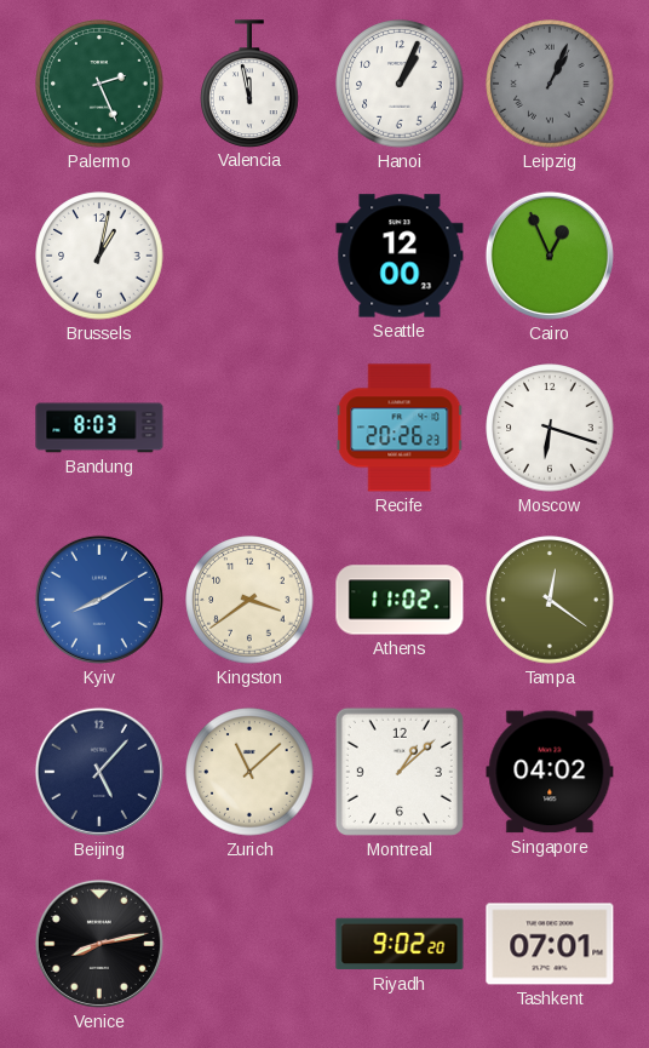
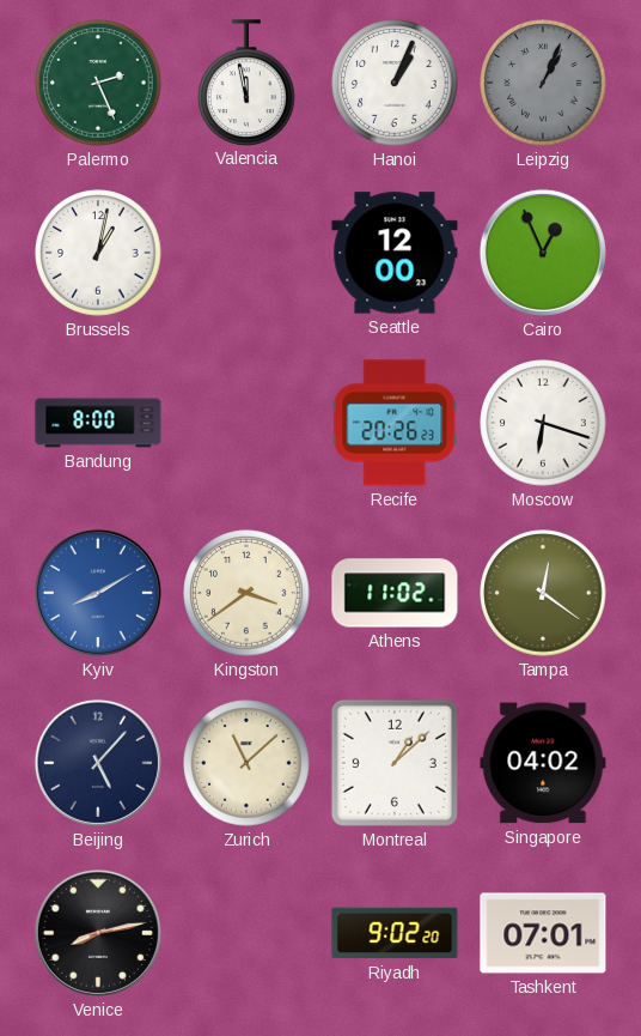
Bandung: 8:03 -> 8:00 (98, 423)
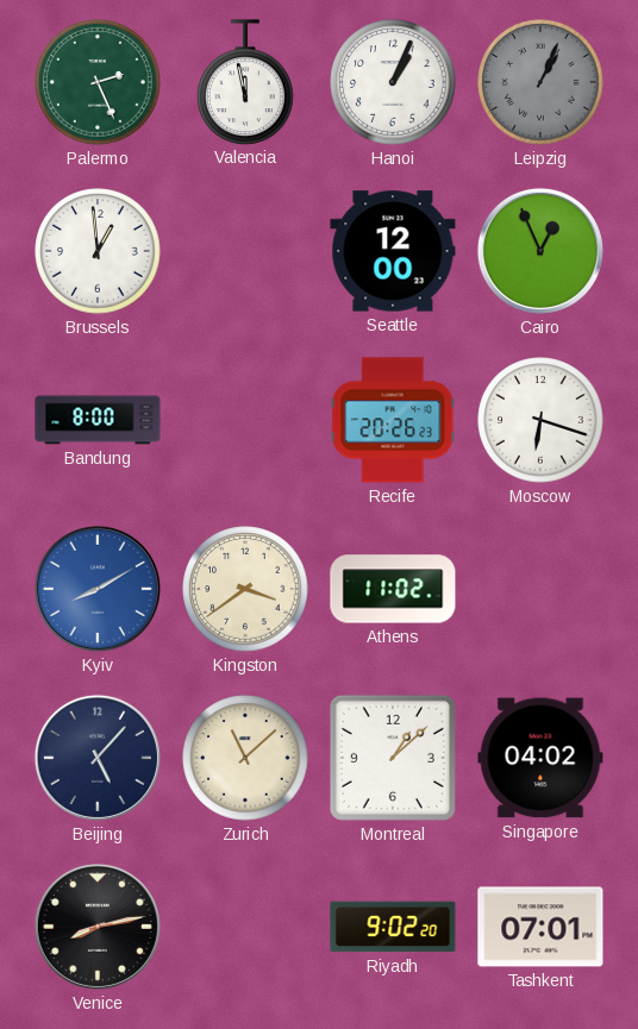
Brussels: 1:02 -> 12:59 (98, 251)
Tampa: 12:21 -> none (543, 593)
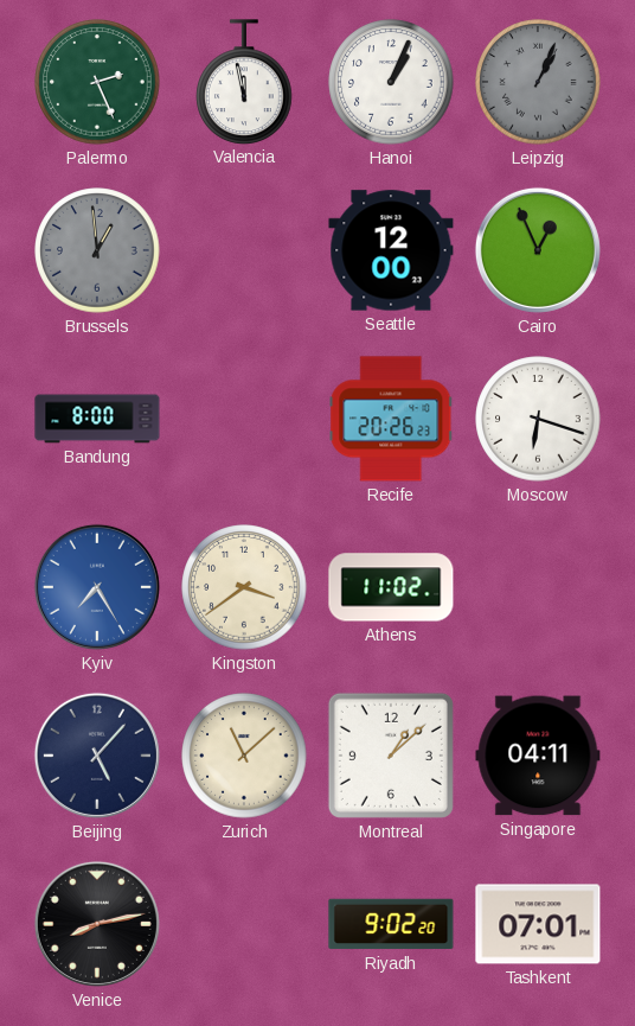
Brussels dial: white -> grey (97, 250)
Kyiv: 8:10 -> 7:25 (97, 587)
Singapore: 04:02 -> 04:11 (538, 756)
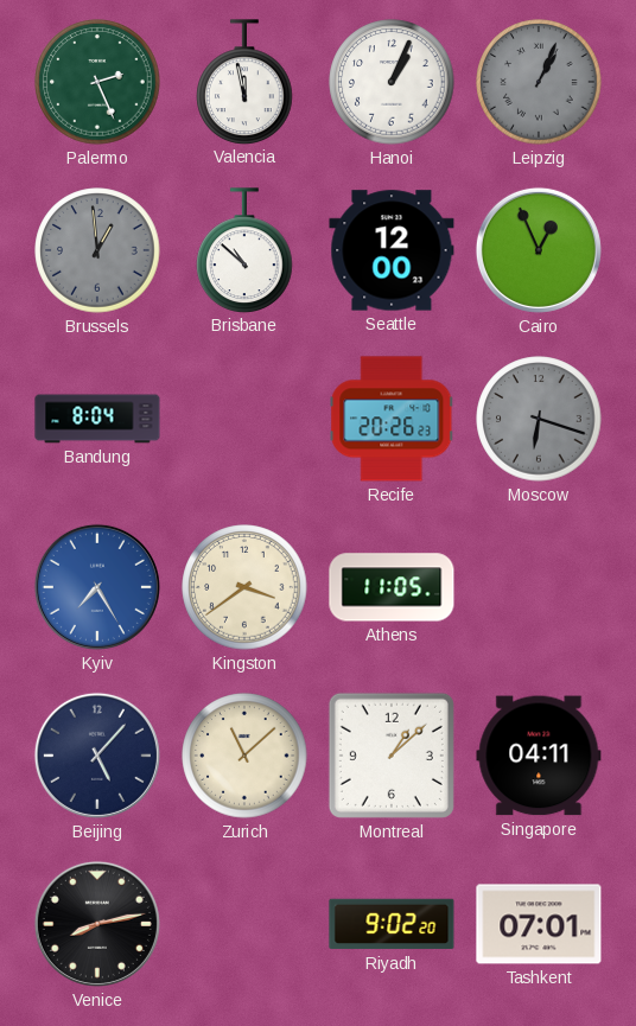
Brisbane: none -> 10:52 (244, 250)
Bandung: 8:00 -> 8:04 (97, 419)
Moscow dial: white -> grey (539, 419)
Athens: 11:02 -> 11:05 (392, 587)
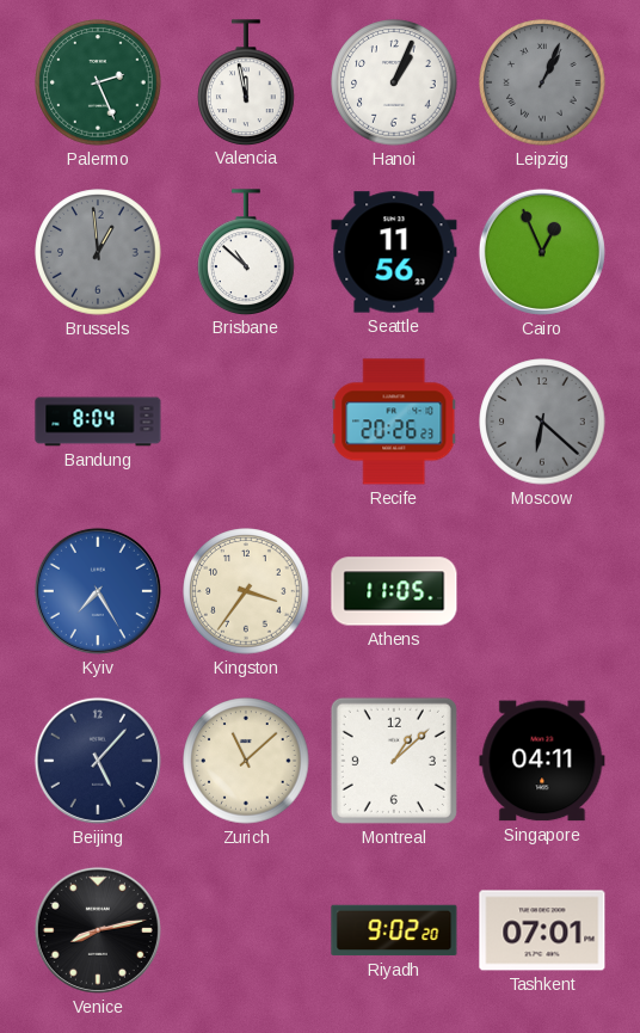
Seattle: 12:00 -> 11:56 (394, 252)
Moscow: 6:18 -> 6:22 (542, 422)
Kingston: 3:39 -> 3:36 (246, 591)
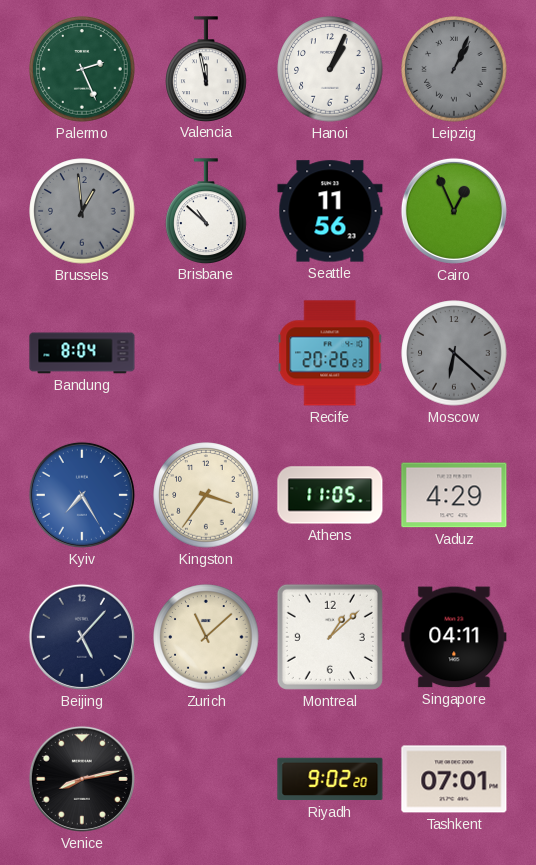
Vaduz: none -> 4:29 (454, 495)
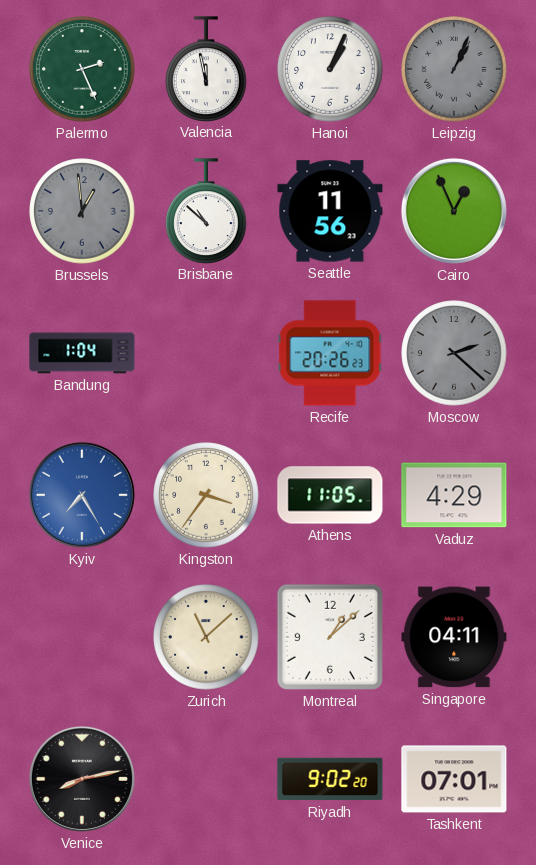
Bandung: 8:04 -> 1:04 (82, 353)
Moscow: 6:22 -> 2:22 (454, 353)
Beijing: 5:07 -> none (82, 637)
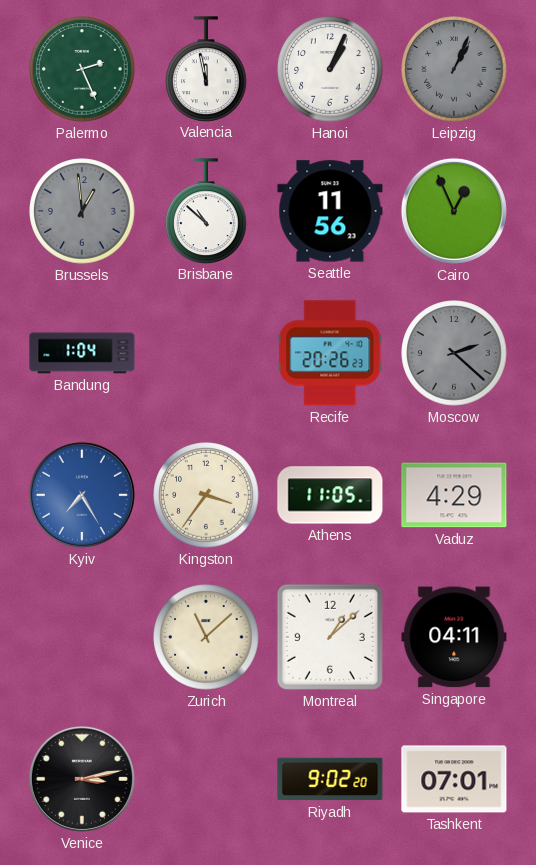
Venice: 8:13 -> 3:13 (82, 779)
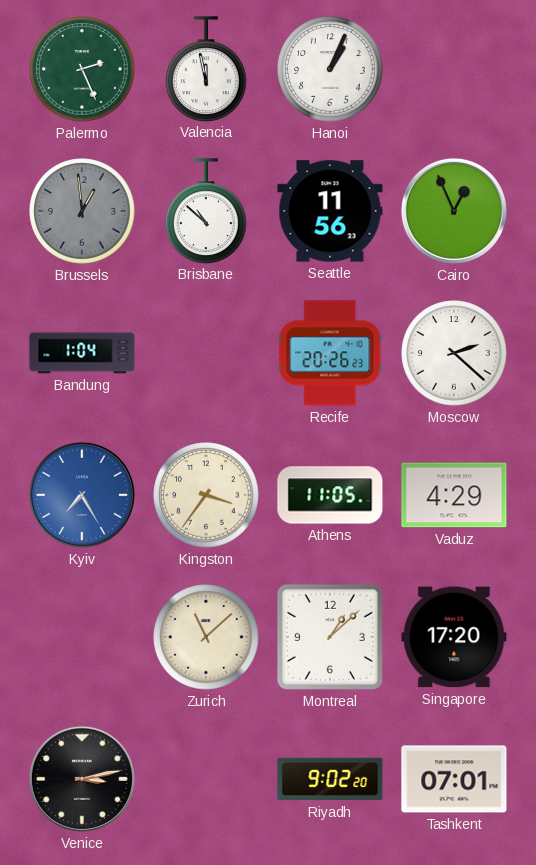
Leipzig: 1:04 -> none (454, 69)
Moscow dial: grey -> white (454, 353)
Singapore: 04:11 -> 17:20 (454, 637)
